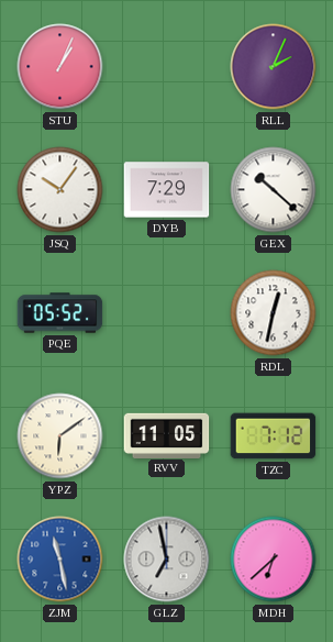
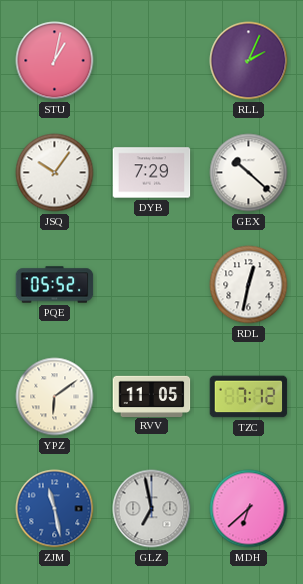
STU: 1:04 -> 1:02 (55, 61)
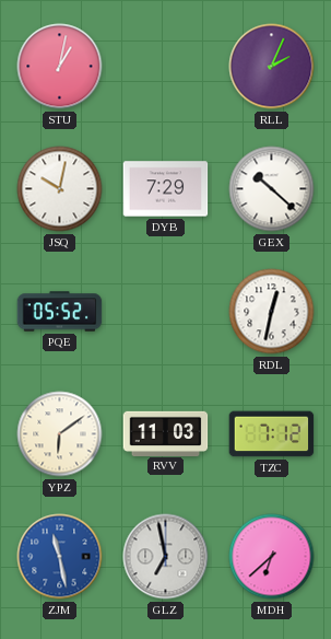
JSQ: 10:06 -> 10:02 (60, 189)
RVV: 11:05 -> 11:03 (166, 433)
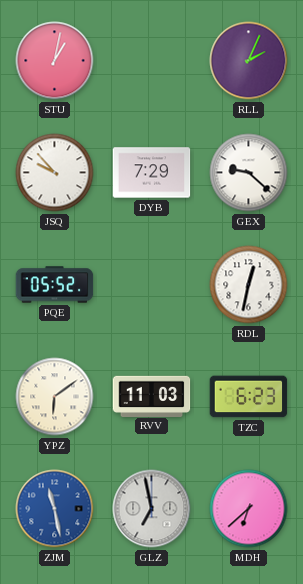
JSQ: 10:02 -> 9:53 (55, 173)
GEX: 10:22 -> 9:22 (249, 173)
TZC: 7:12 -> 6:23 (249, 397)
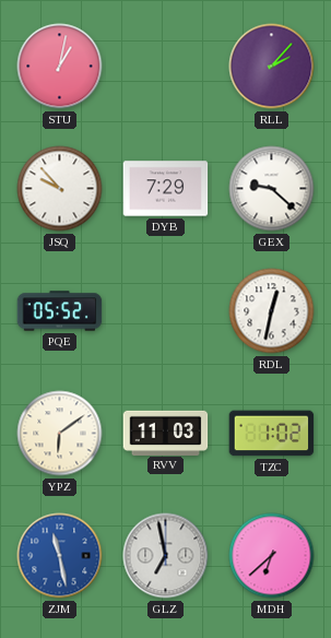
RLL: 2:04 -> 2:07 (272, 67)
TZC: 6:23 -> 1:02 (272, 434)
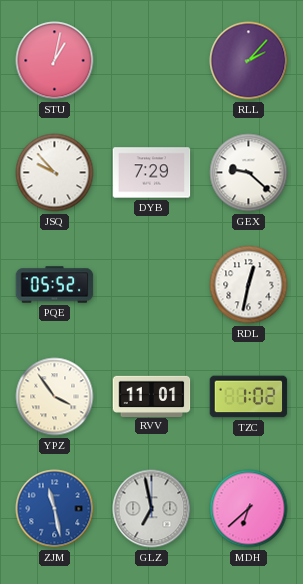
YPZ: 6:09 -> 3:54 (55, 397)
RVV: 11:03 -> 11:01 (152, 396)
